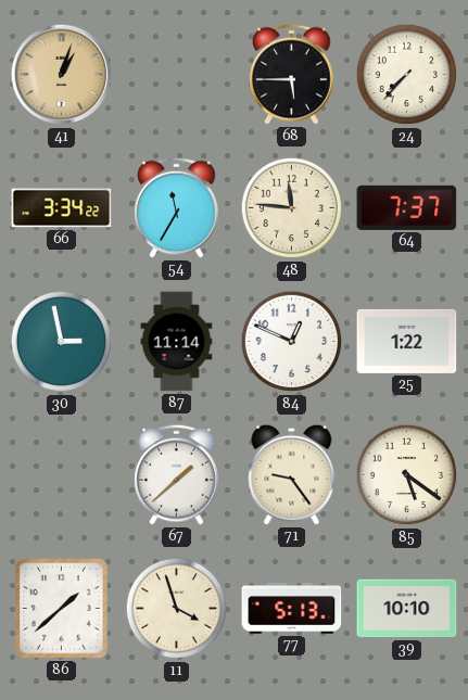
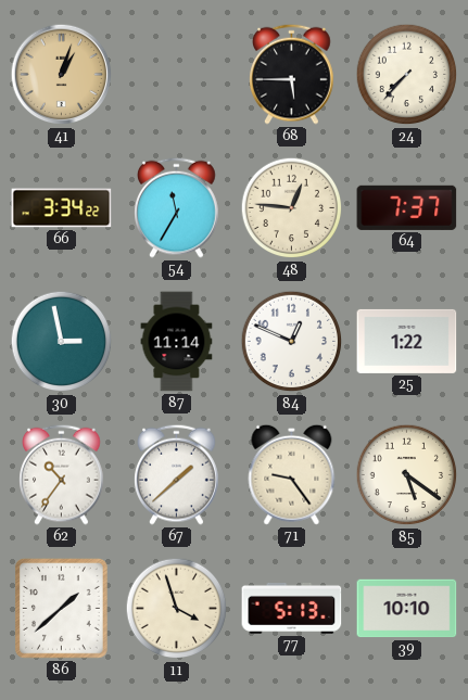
48: 11:46 -> 12:46 (292, 208)
62: none -> 10:36 (62, 474)
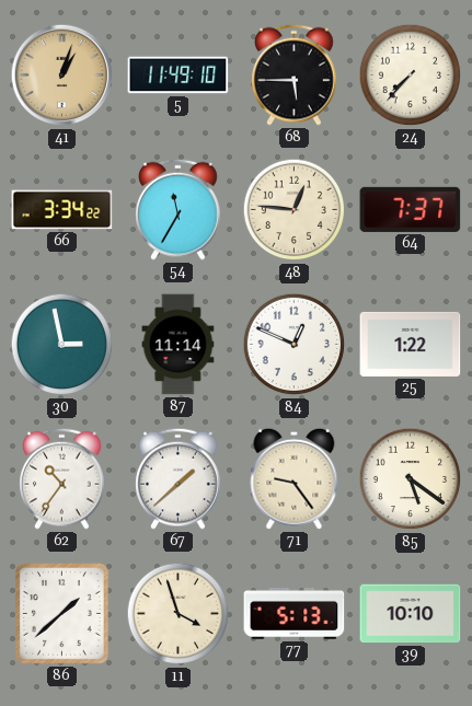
5: none -> 11:49 (179, 76)
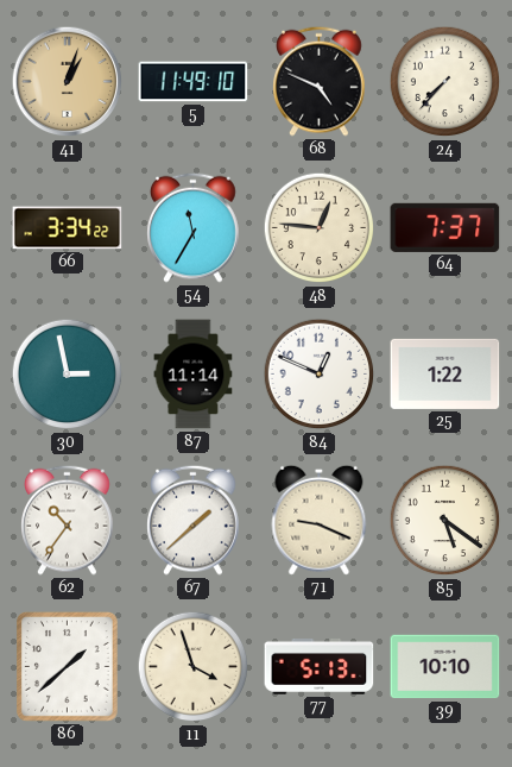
68: 5:45 -> 4:49 (320, 81)
71: 9:24 -> 9:19 (320, 520)
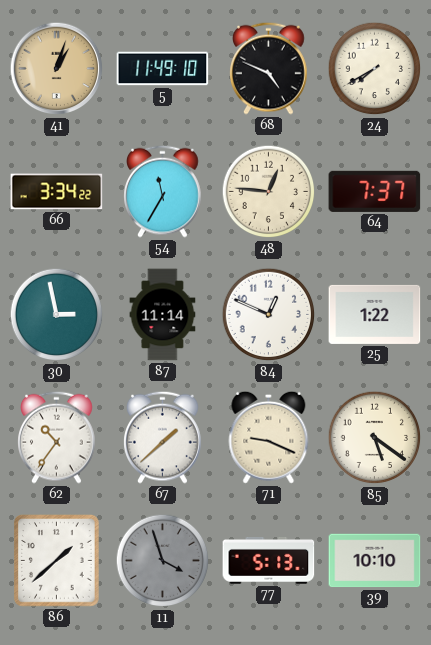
24: 7:37 -> 7:40 (375, 69)
11 dial: cream -> grey (163, 561)
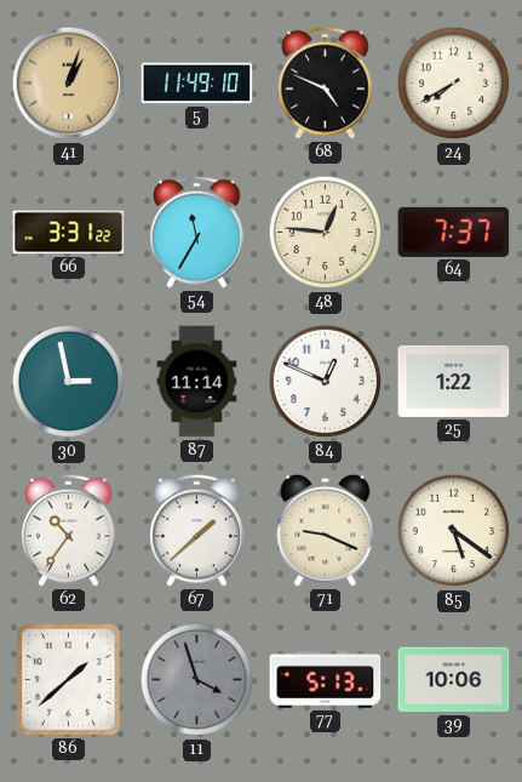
66: 3:34 -> 3:31 (69, 233)
39: 10:10 -> 10:06 (454, 680)
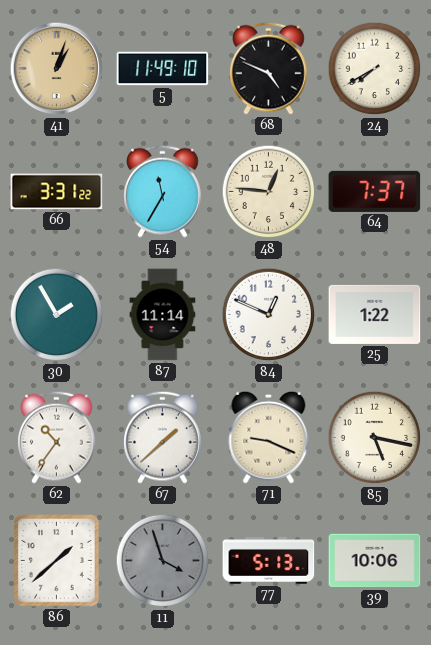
30: 2:58 -> 1:55 (57, 315)
85: 5:21 -> 5:17 (375, 438)
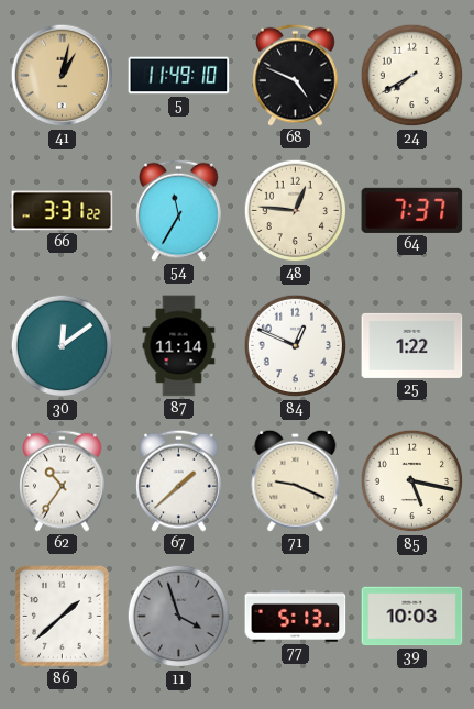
41: 1:03 -> 1:02 (63, 76)
30: 1:55 -> 12:09 (63, 346)
39: 10:06 -> 10:03 (412, 617)
